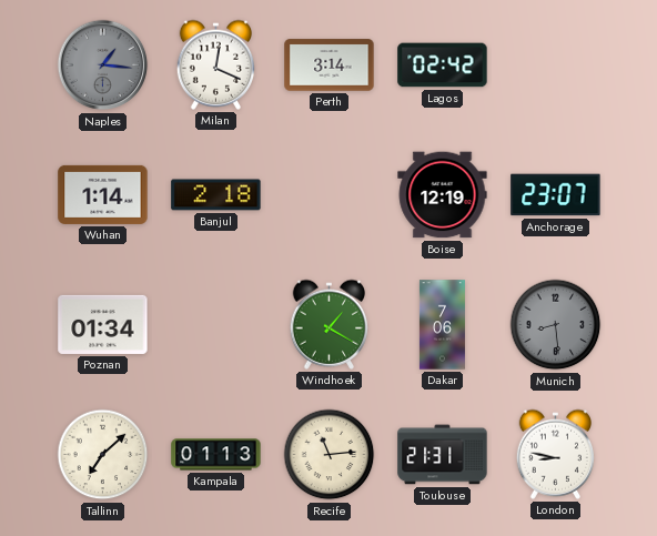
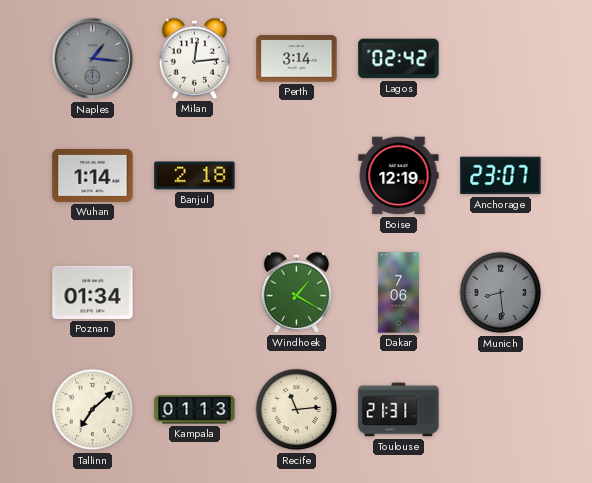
Milan: 12:19 -> 12:14 (195, 58)
London: 8:47 -> none (556, 454)
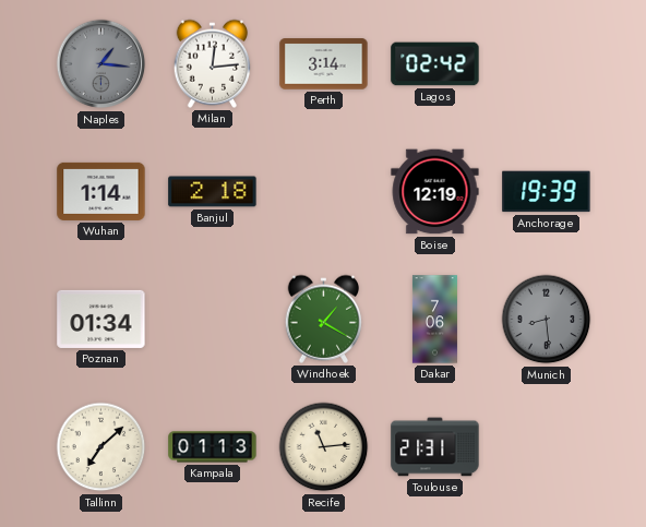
Anchorage: 23:07 -> 19:39 (547, 192)
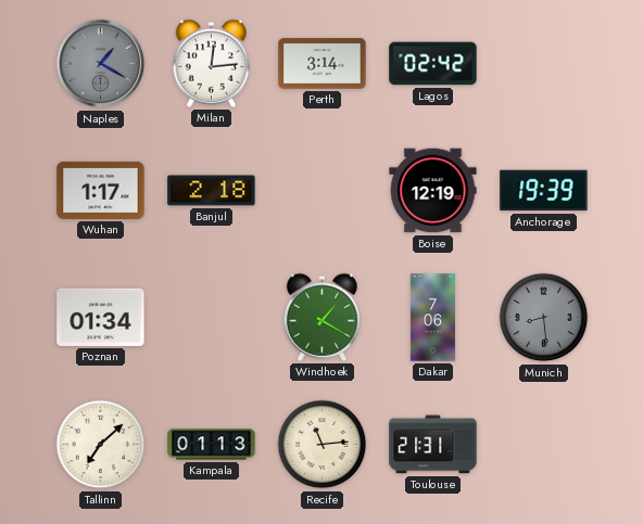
Naples: 1:16 -> 1:20 (101, 64)
Wuhan: 1:14 -> 1:17 (101, 190)
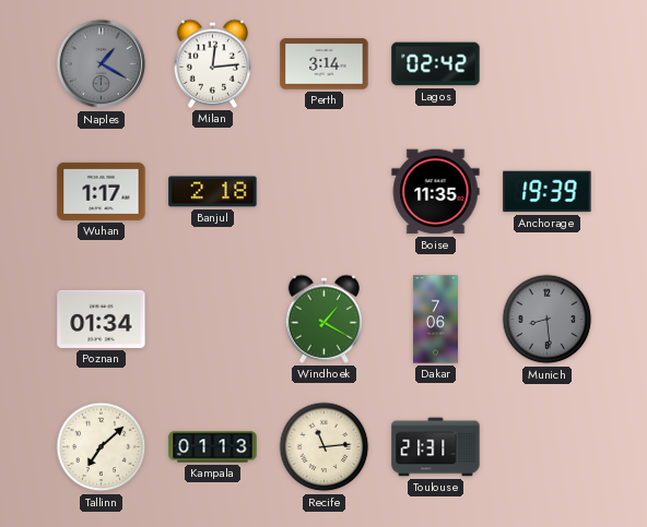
Boise: 12:19 -> 11:35 (436, 192)
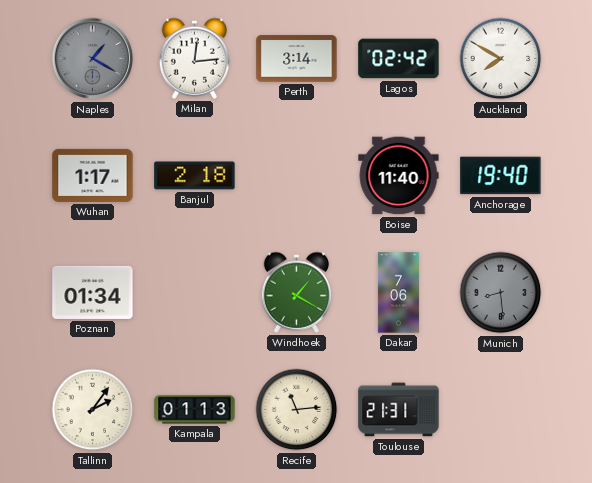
Auckland: none -> 7:50 (501, 59)
Boise: 11:35 -> 11:40 (399, 176)
Anchorage: 19:39 -> 19:40 (501, 176)
Tallinn: 7:08 -> 2:06 (93, 410)
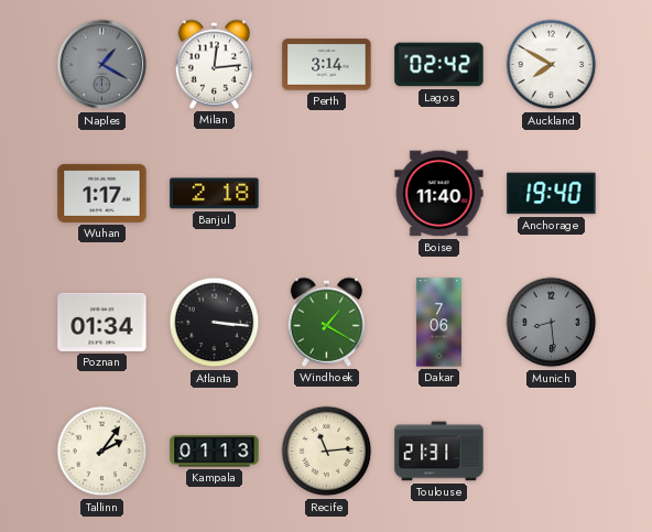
Atlanta: none -> 3:16 (215, 323)
